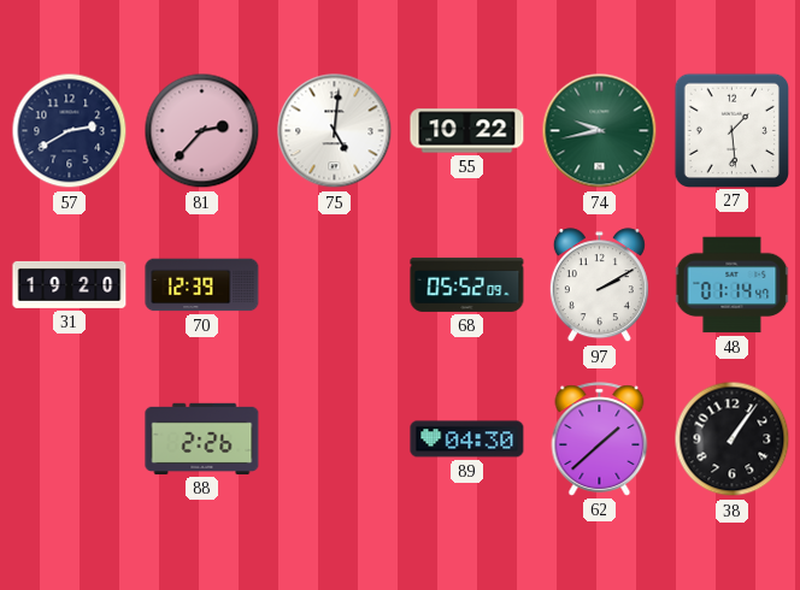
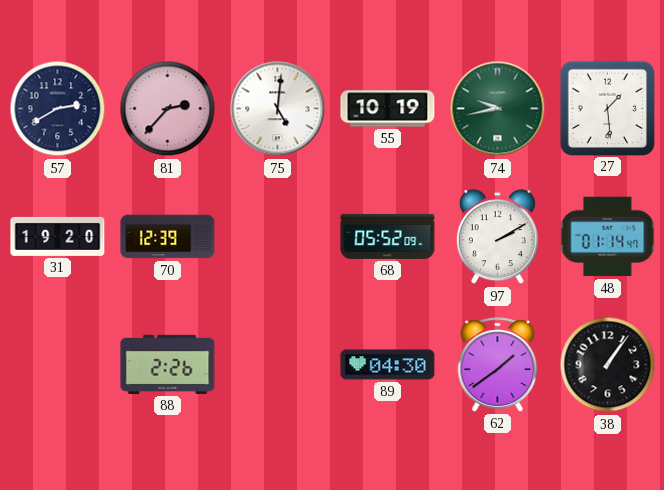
55: 10:22 -> 10:19 (388, 109)
62: 1:38 -> 1:39 (498, 365)
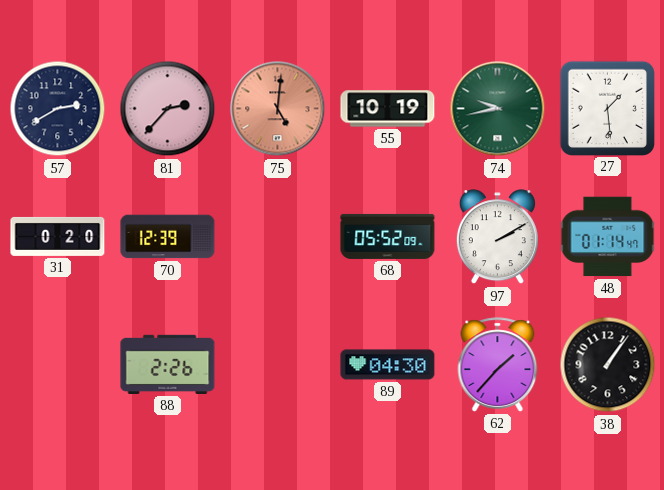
75 dial: white -> salmon (278, 109)
31: 19:20 -> 0:20 (58, 236)
62: 1:39 -> 1:37 (498, 365)
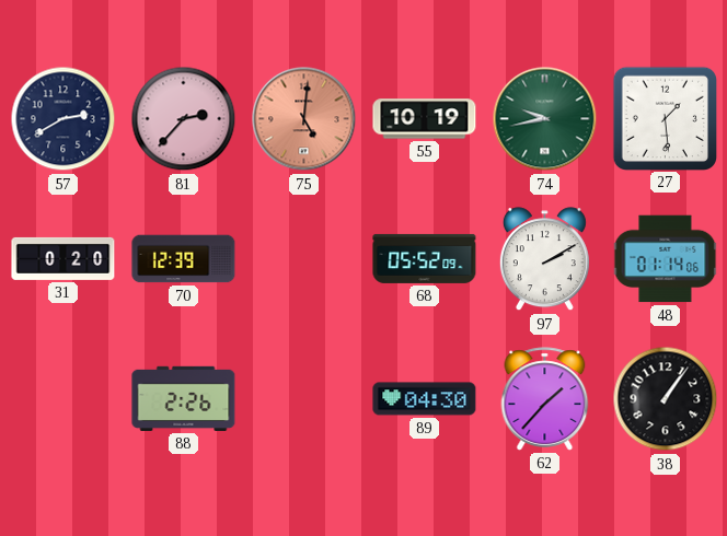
48: 01:14:47 -> 01:14:06 (666, 259)
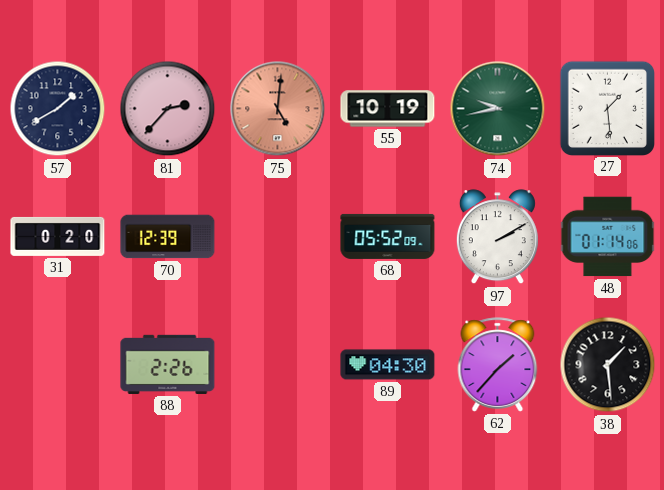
57: 2:40 -> 1:40 (58, 109)
38: 1:06 -> 1:29 (608, 365)
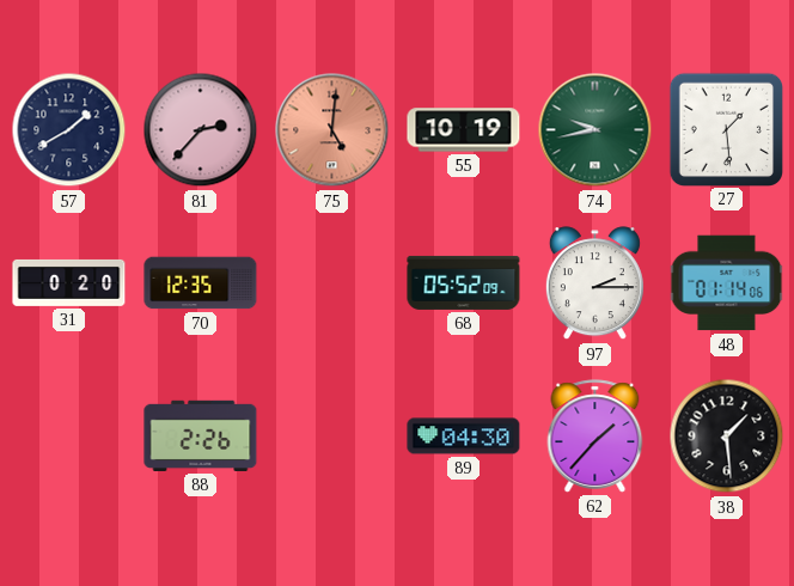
70: 12:39 -> 12:35 (201, 283)
97: 2:10 -> 2:15 (594, 283)
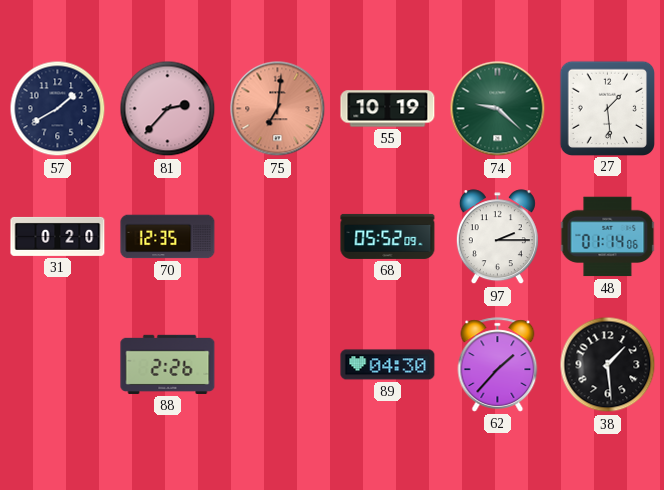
75: 5:01 -> 7:01 (278, 109)
74: 9:43 -> 9:22 (498, 109)
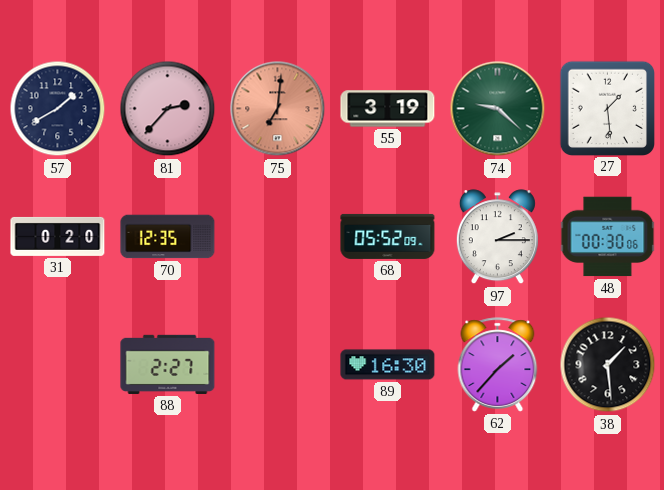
55: 10:19 -> 3:19 (388, 109)
48: 01:14 -> 00:30 (608, 237)
88: 2:26 -> 2:27 (168, 364)
89: 04:30 -> 16:30 (388, 365)
